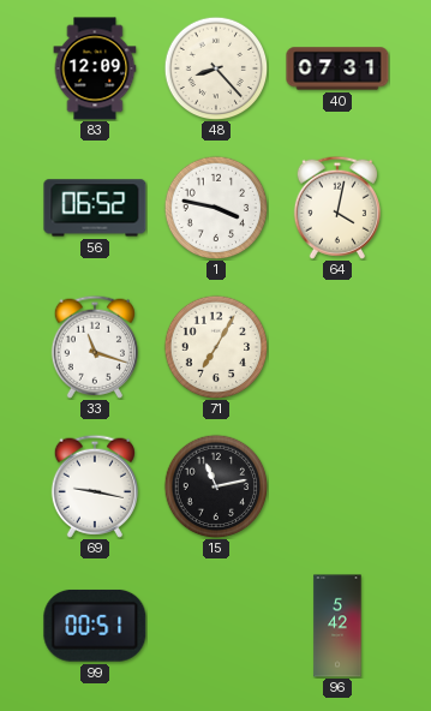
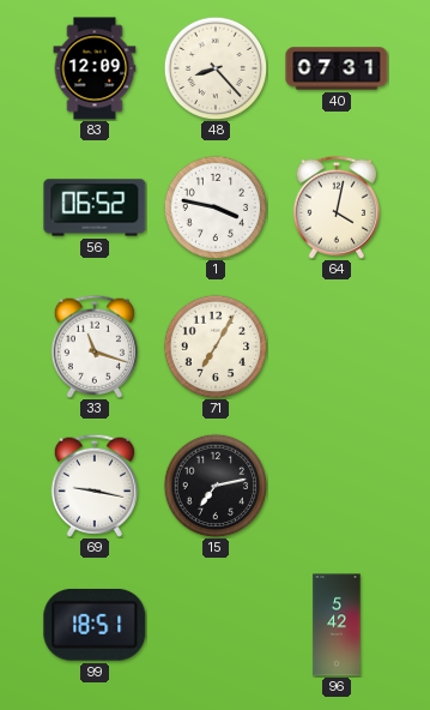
15: 11:13 -> 7:13 (216, 486)
99: 00:51 -> 18:51 (95, 625)
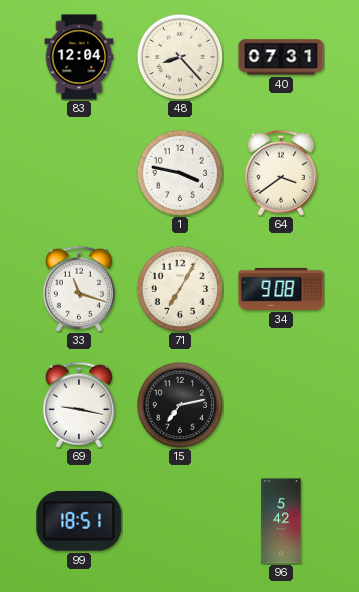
83: 12:09 -> 12:04 (79, 57)
56: 06:52 -> none (95, 207)
64: 4:02 -> 3:39 (281, 173)
34: none -> 9:08 (281, 289)
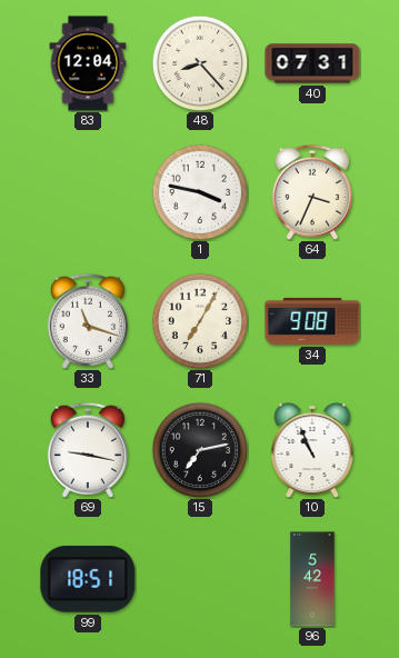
64: 3:39 -> 3:34 (312, 192)
10: none -> 10:56 (312, 450)
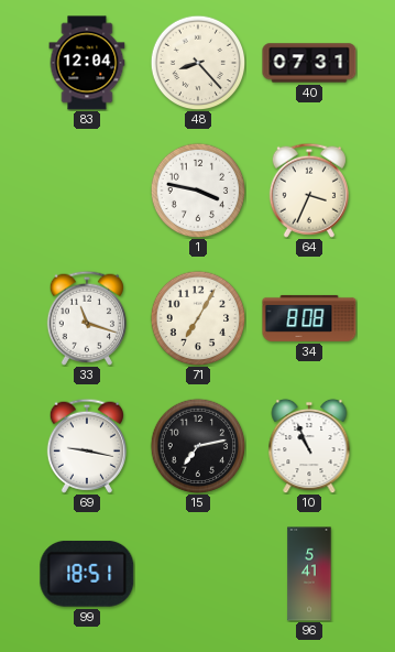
34: 9:08 -> 8:08 (309, 318)
96: 5:42 -> 5:41 (309, 574)
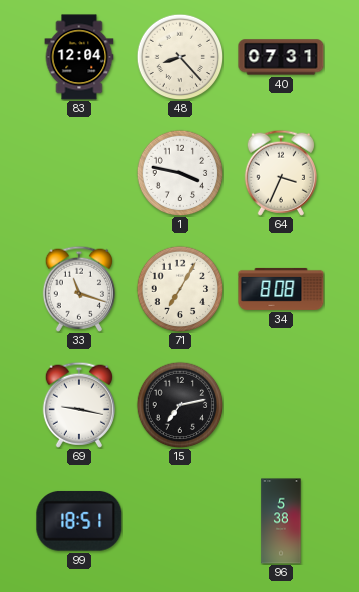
10: 10:56 -> none (309, 446)
96: 5:41 -> 5:38 (281, 521)
